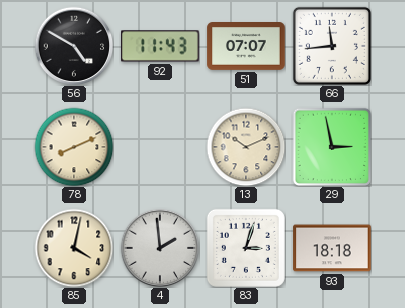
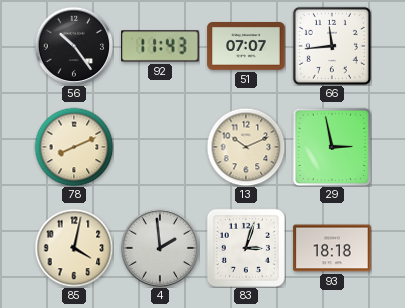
56: 4:50 -> 10:24 (74, 46)
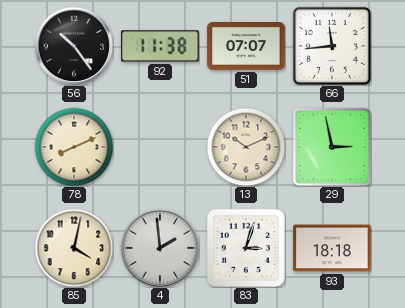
92: 11:43 -> 11:38 (160, 46)
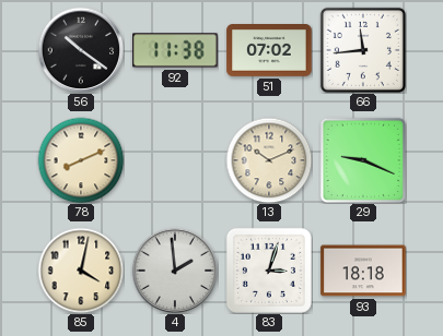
56: 10:24 -> 10:21 (81, 50)
51: 07:07 -> 07:02 (269, 51)
29: 2:58 -> 9:19 (363, 160)
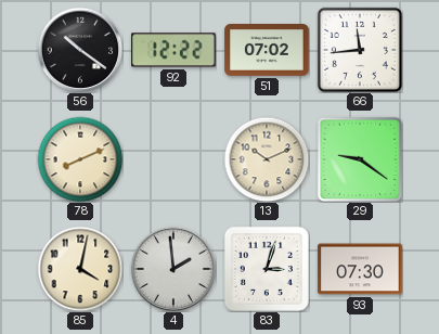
92: 11:38 -> 12:22 (173, 50)
29: 9:19 -> 9:21 (360, 159)
93: 18:18 -> 07:30 (360, 269)
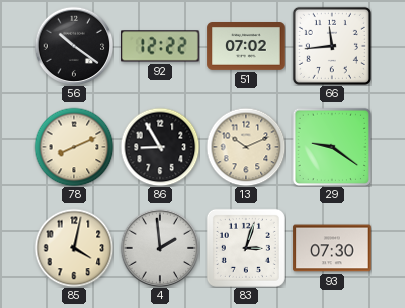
86: none -> 8:55 (160, 147)
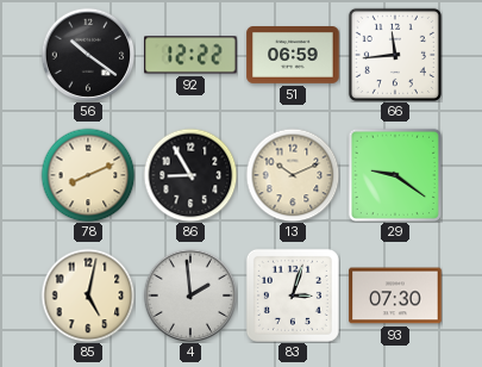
51: 07:02 -> 06:59 (293, 56)
85: 4:02 -> 5:02 (88, 296)
